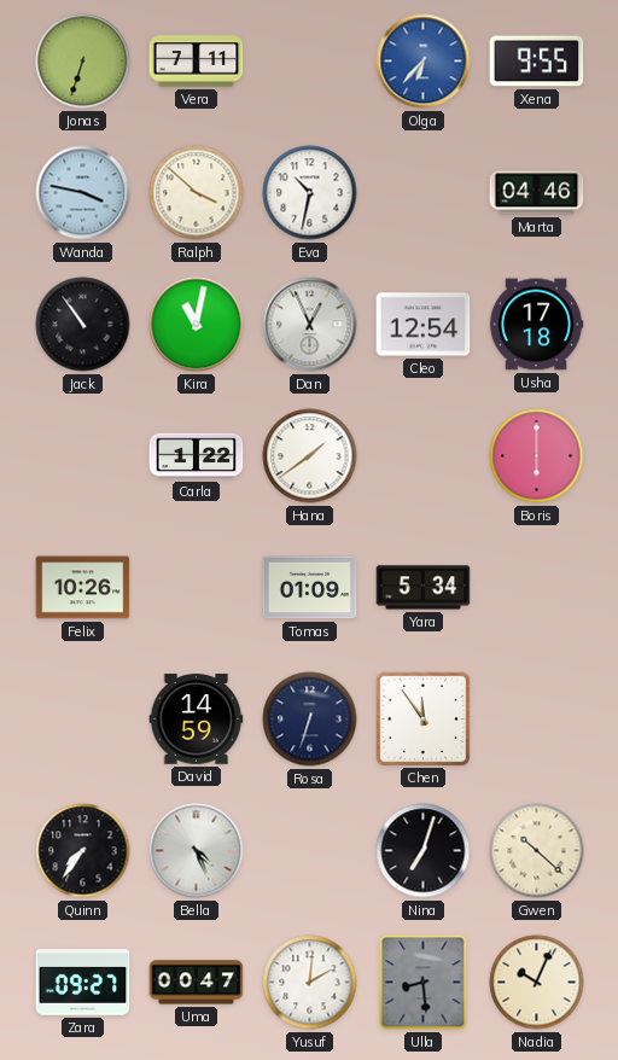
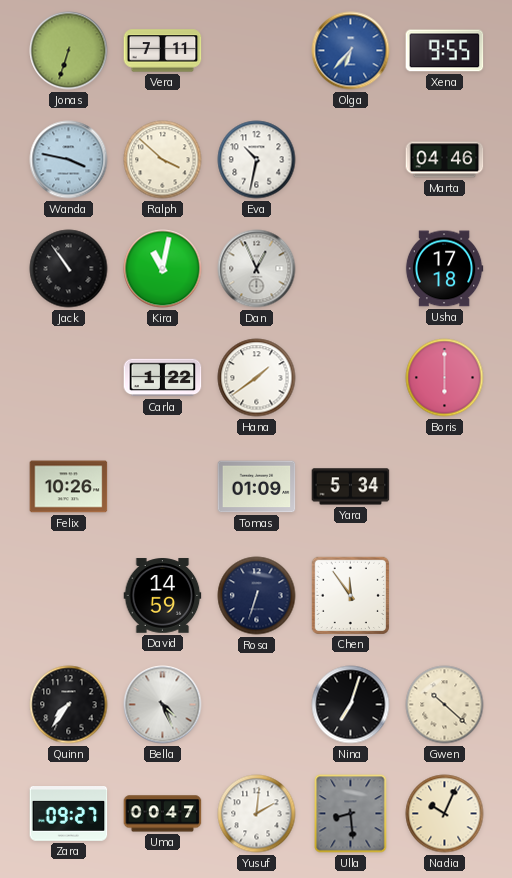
Cleo: 12:54 -> none (424, 325)
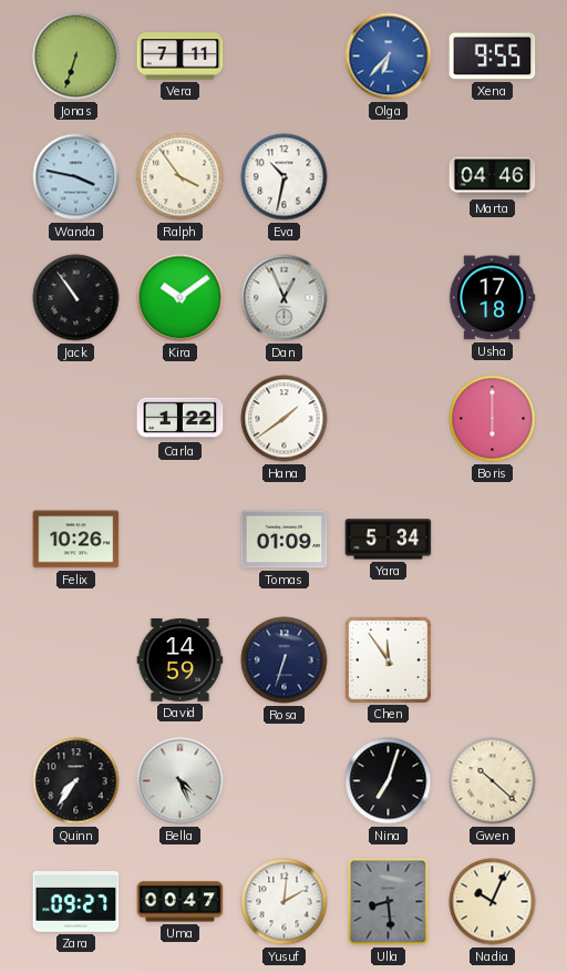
Ralph: 3:52 -> 3:54 (181, 177)
Kira: 11:02 -> 10:09 (181, 298)
